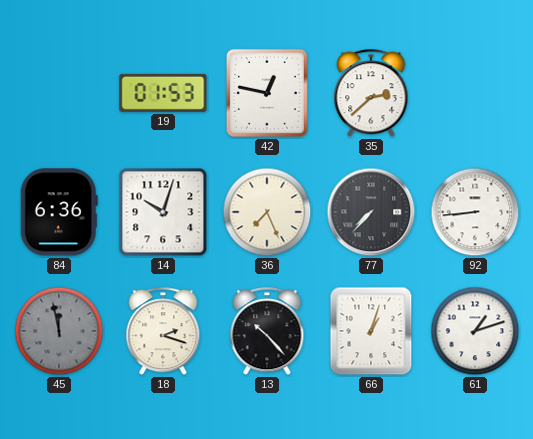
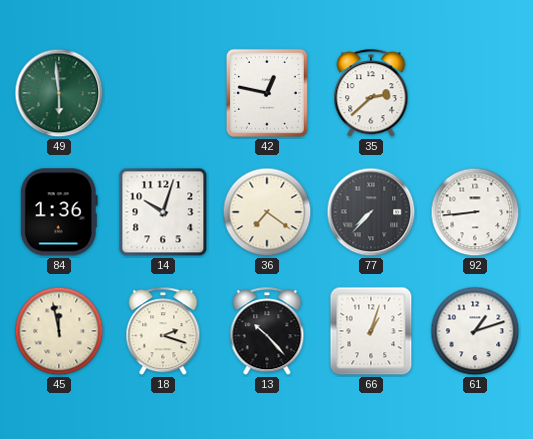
49: none -> 5:59 (59, 93)
19: 01:53 -> none (163, 93)
84: 6:36 -> 1:36 (59, 212)
36: 7:26 -> 7:21 (267, 212)
45 dial: grey -> cream (59, 331)
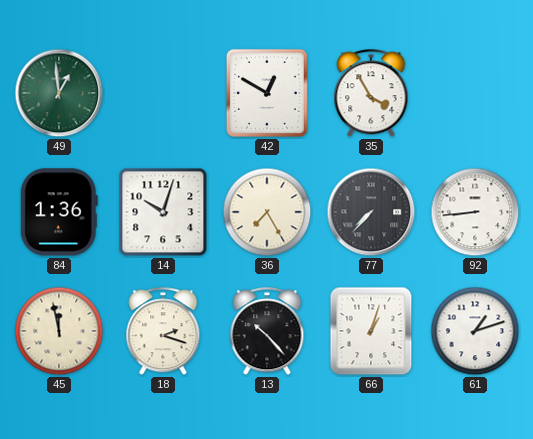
49: 5:59 -> 12:59 (59, 93)
42: 12:47 -> 12:50 (267, 93)
35: 2:38 -> 3:55 (371, 94)
36: 7:21 -> 7:25 (267, 212)
